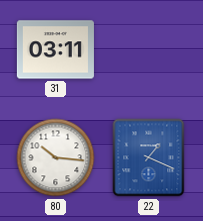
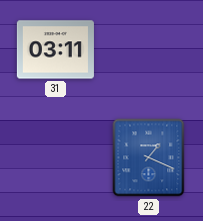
80: 10:16 -> none (56, 158)
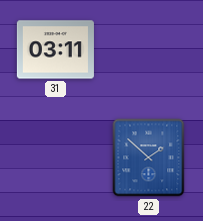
22: 1:19 -> 1:52 (149, 158)
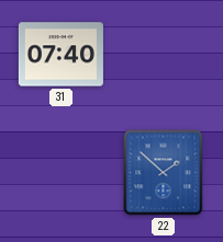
31: 03:11 -> 07:40 (60, 55)
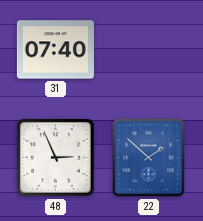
48: none -> 2:56 (56, 158)
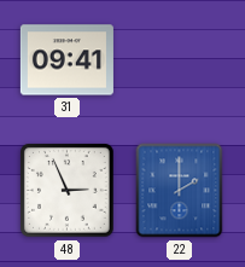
31: 07:40 -> 09:41 (66, 60)
22: 1:52 -> 2:00 (180, 191)
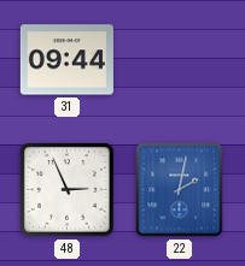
31: 09:41 -> 09:44 (66, 60)
22: 2:00 -> 2:02 (180, 190)
